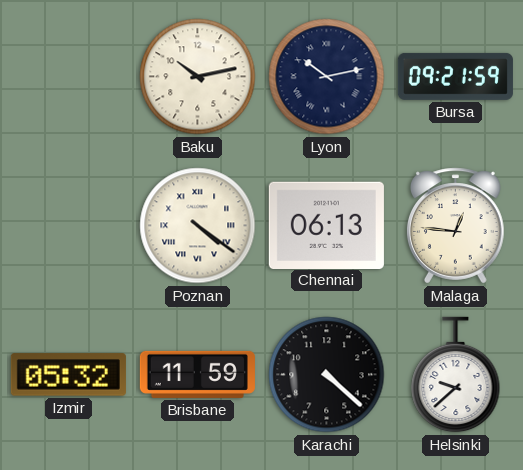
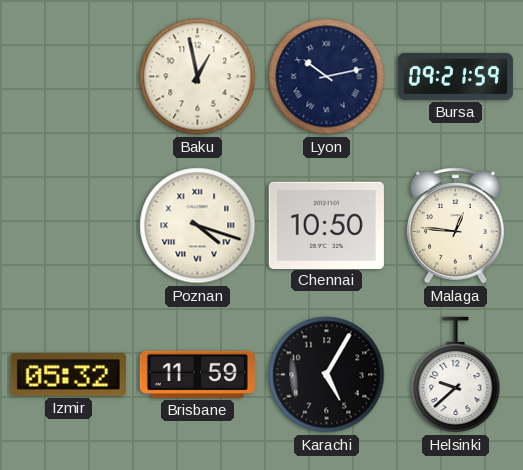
Baku: 10:13 -> 12:58 (198, 77)
Poznan: 4:21 -> 4:18 (198, 226)
Chennai: 06:13 -> 10:50 (326, 225)
Karachi: 4:22 -> 5:05 (327, 375)
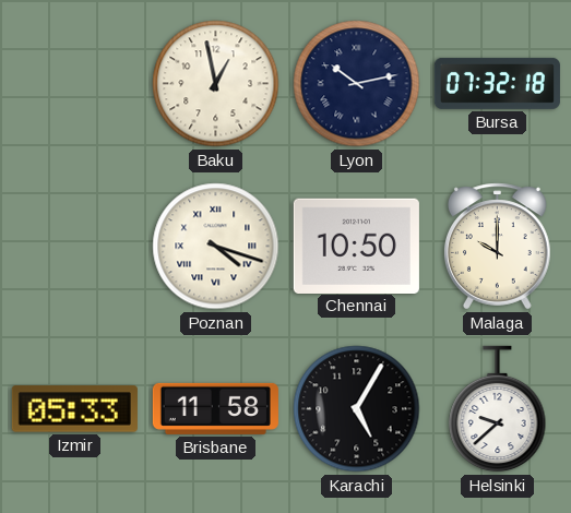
Bursa: 09:21 -> 07:32 (497, 83)
Malaga: 12:46 -> 10:00 (498, 247)
Izmir: 05:32 -> 05:33 (74, 409)
Brisbane: 11:59 -> 11:58 (215, 408)
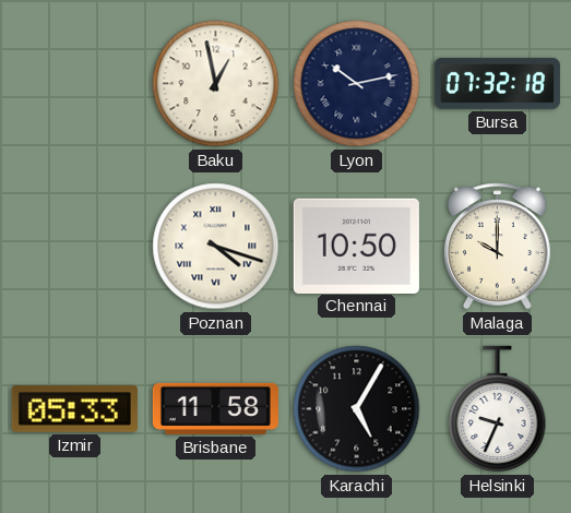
Helsinki: 9:38 -> 9:34 (498, 409)
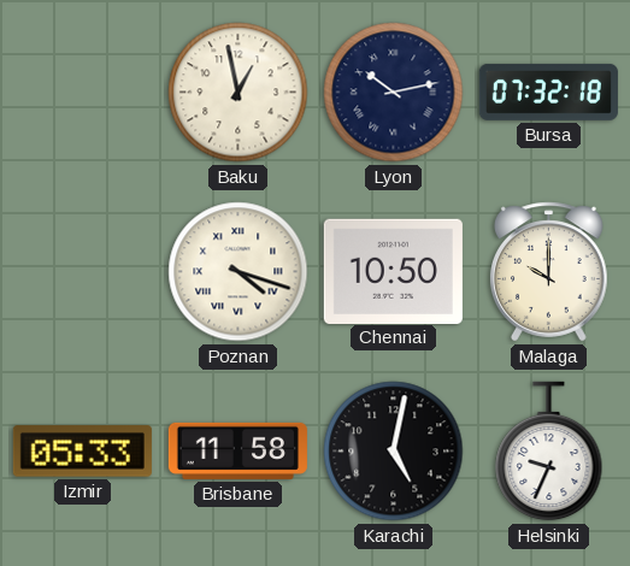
Karachi: 5:05 -> 5:02 (394, 452)
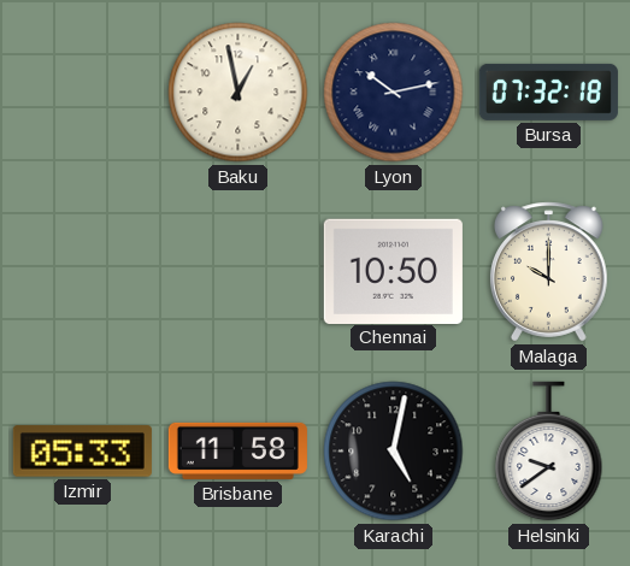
Poznan: 4:18 -> none (239, 272)
Helsinki: 9:34 -> 9:39 (549, 452)
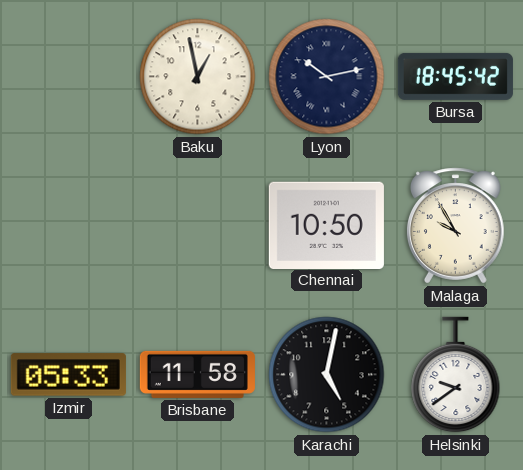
Bursa: 07:32 -> 18:45 (455, 76)
Malaga: 10:00 -> 9:55 (456, 226)
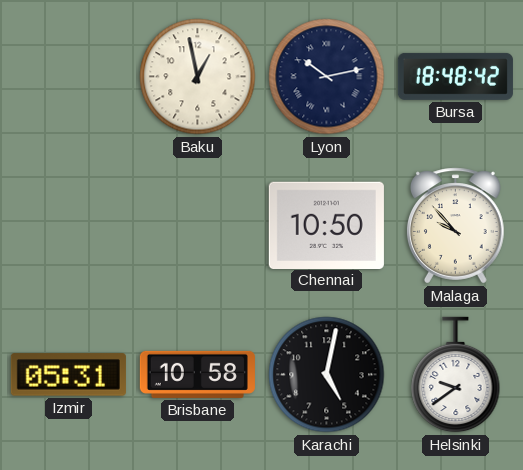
Bursa: 18:45 -> 18:48 (455, 76)
Malaga: 9:55 -> 9:53 (456, 226)
Izmir: 05:33 -> 05:31 (68, 375)
Brisbane: 11:58 -> 10:58 (197, 374)
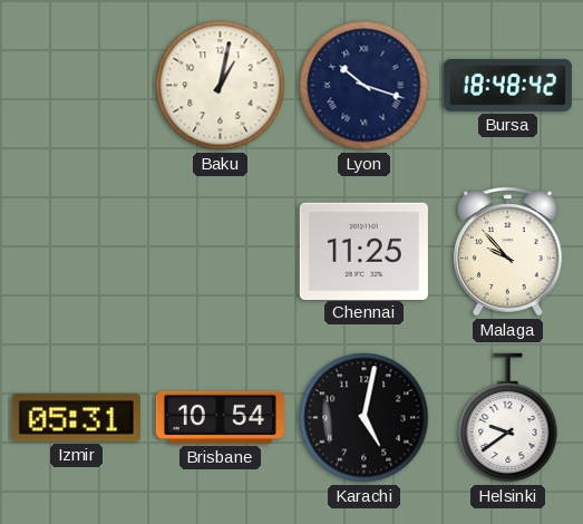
Baku: 12:58 -> 1:02 (221, 86)
Lyon: 10:13 -> 10:18 (365, 86)
Chennai: 10:50 -> 11:25 (363, 251)
Brisbane: 10:58 -> 10:54 (220, 417)
